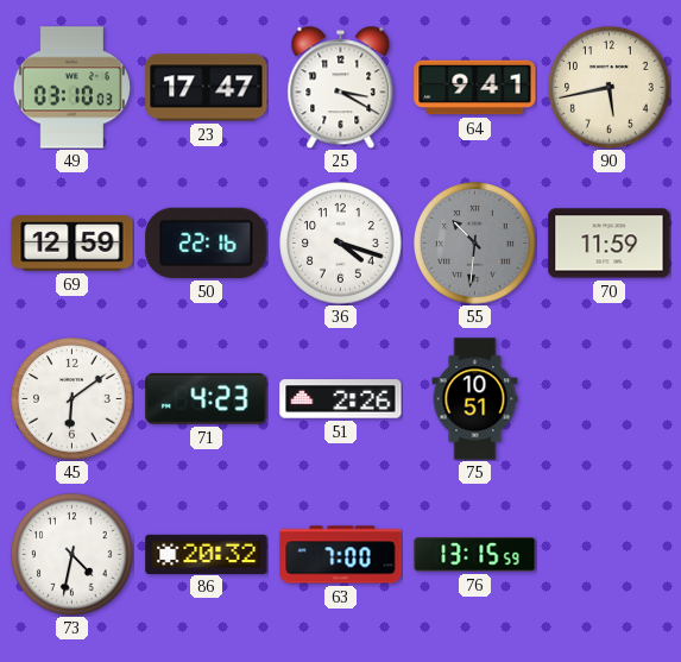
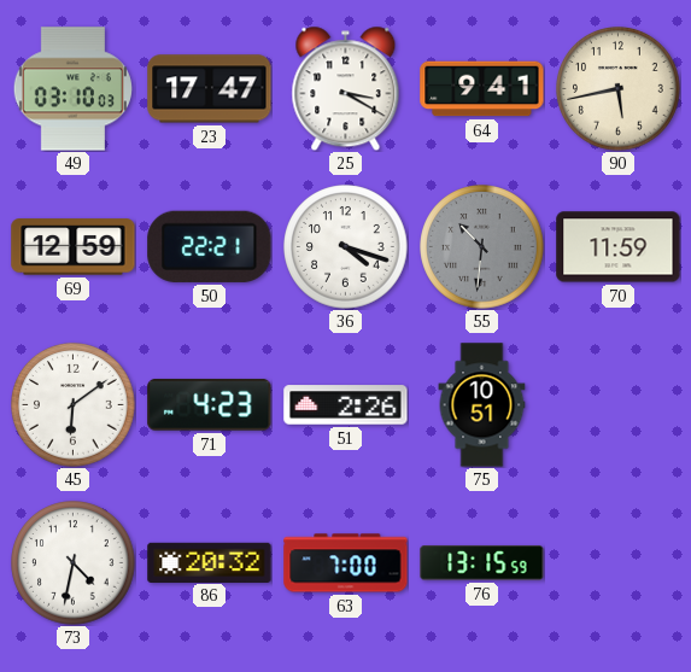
50: 22:16 -> 22:21 (210, 246)
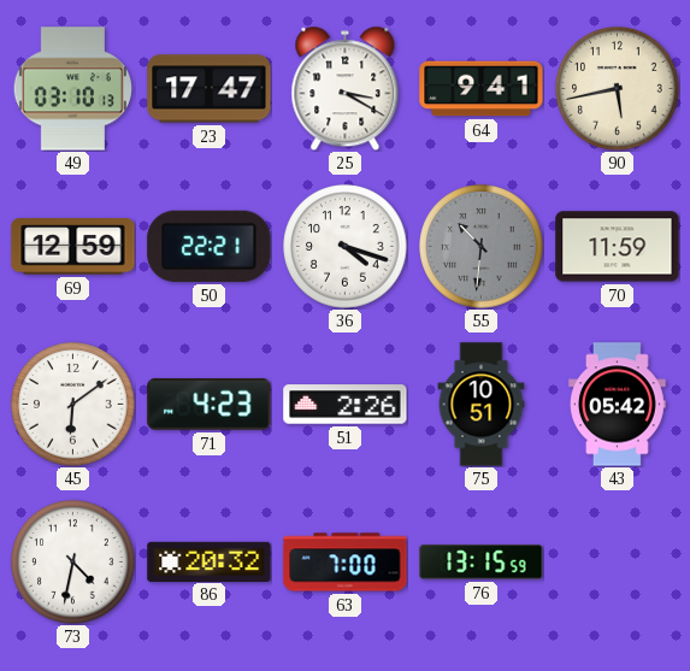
49: 03:10:03 -> 03:10:13 (72, 89)
43: none -> 05:42 (618, 405)
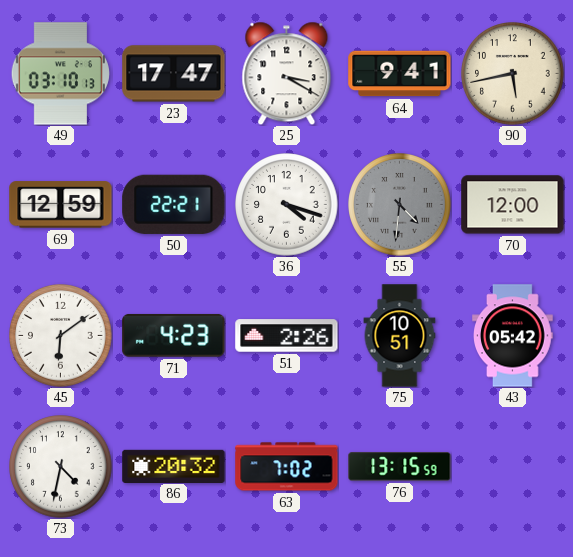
55: 10:31 -> 4:31 (400, 205)
70: 11:59 -> 12:00 (513, 205)
63: 7:00 -> 7:02 (287, 467)
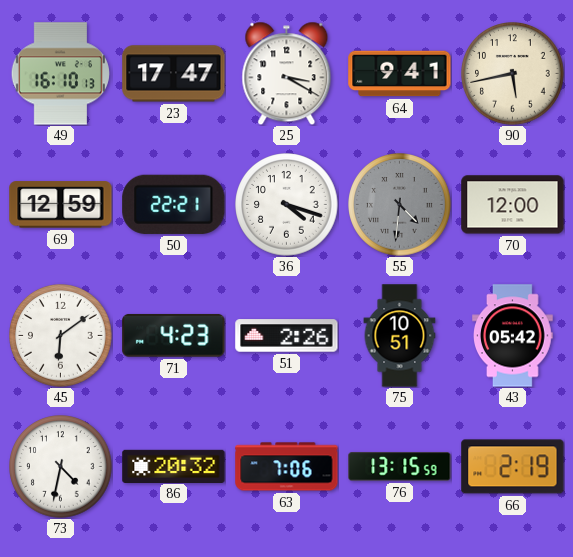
49: 03:10 -> 16:10 (60, 74)
63: 7:02 -> 7:06 (287, 467)
66: none -> 2:19 (513, 467)
